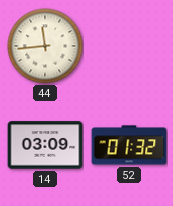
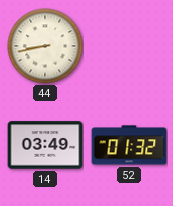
44: 11:44 -> 8:43 (45, 46)
14: 03:09 -> 03:49 (45, 145)
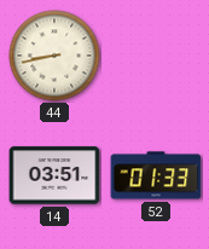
14: 03:49 -> 03:51 (54, 175)
52: 01:32 -> 01:33 (156, 175)
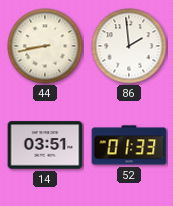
86: none -> 1:59 (129, 46)
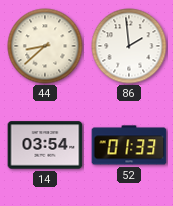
44: 8:43 -> 8:38 (45, 46)
14: 03:51 -> 03:54 (45, 145)
